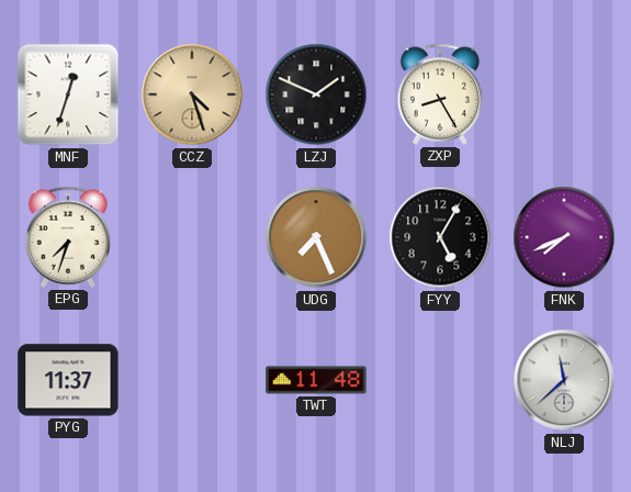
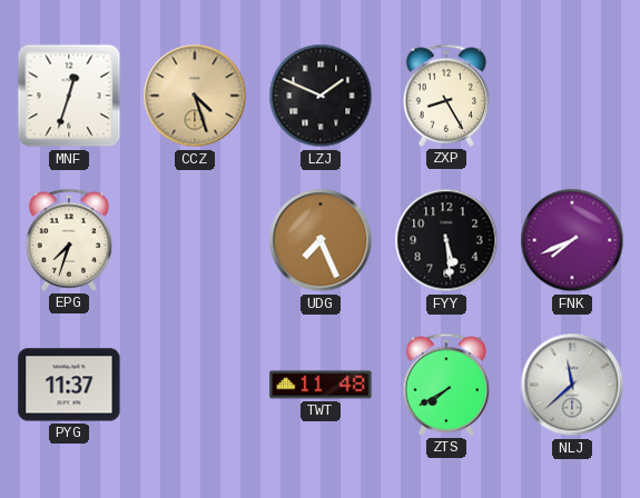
FYY: 5:05 -> 5:29 (446, 240)
ZTS: none -> 7:40 (446, 385)
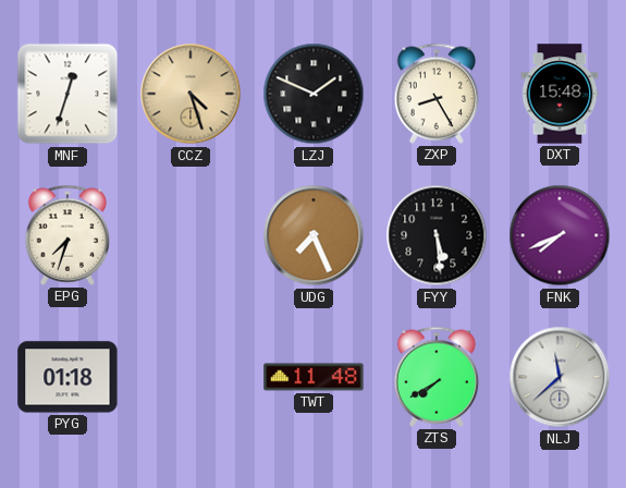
DXT: none -> 15:48 (560, 94)
PYG: 11:37 -> 01:18 (67, 377)
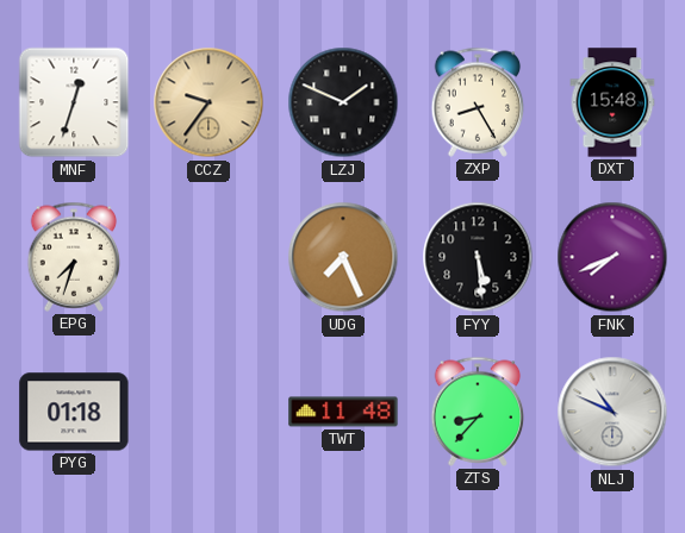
CCZ: 4:27 -> 9:36 (208, 102)
ZTS: 7:40 -> 8:37 (478, 412)
NLJ: 11:38 -> 10:49 (612, 412)
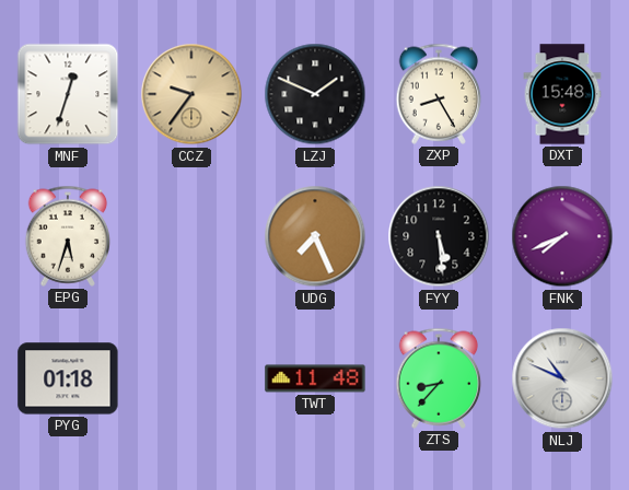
EPG: 7:33 -> 5:33 (68, 236)
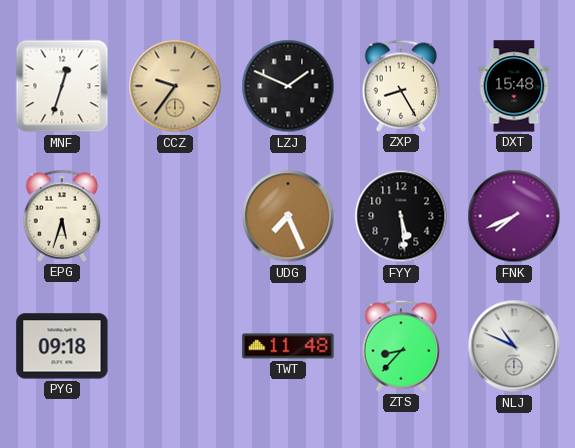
PYG: 01:18 -> 09:18 (62, 346)
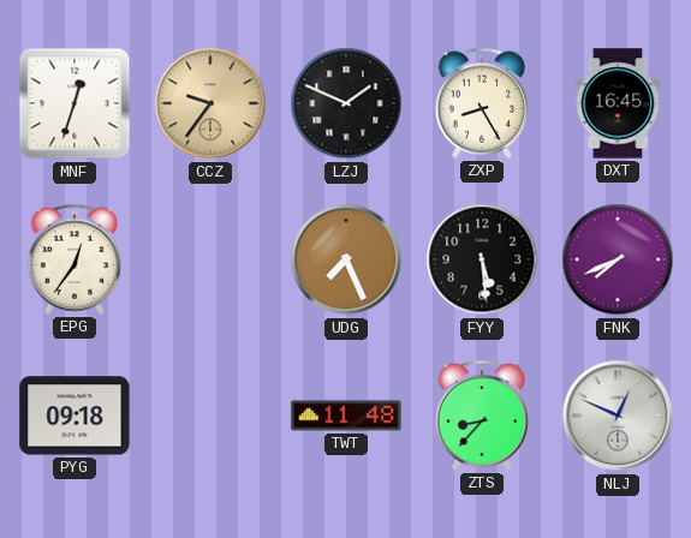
DXT: 15:48 -> 16:45 (618, 103)
EPG: 5:33 -> 12:36 (75, 259)
NLJ: 10:49 -> 12:49 (618, 416)
